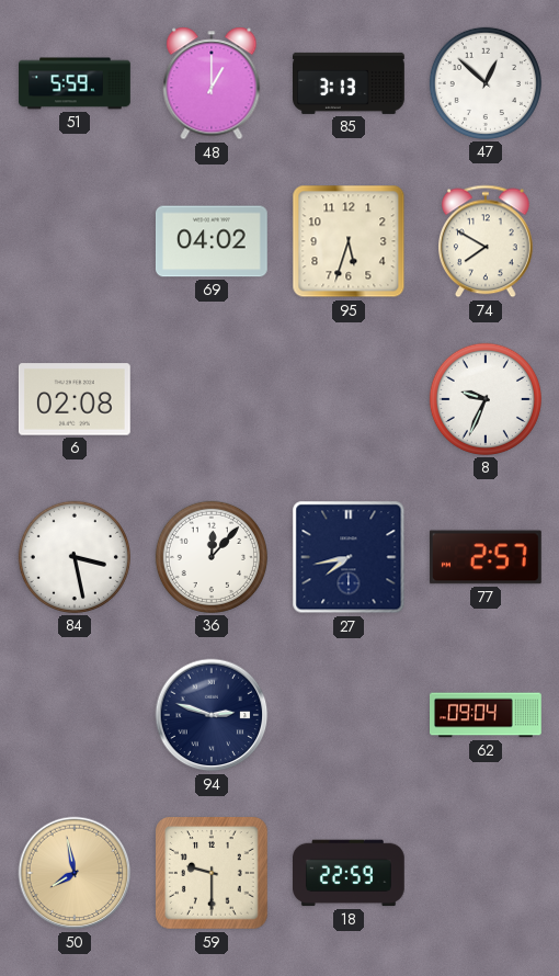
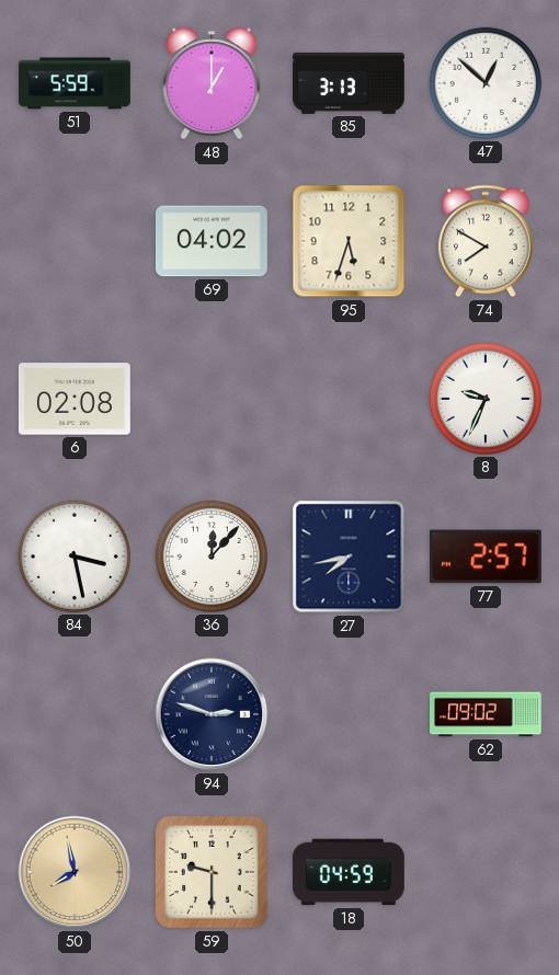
62: 09:04 -> 09:02 (487, 714)
18: 22:59 -> 04:59 (350, 872)
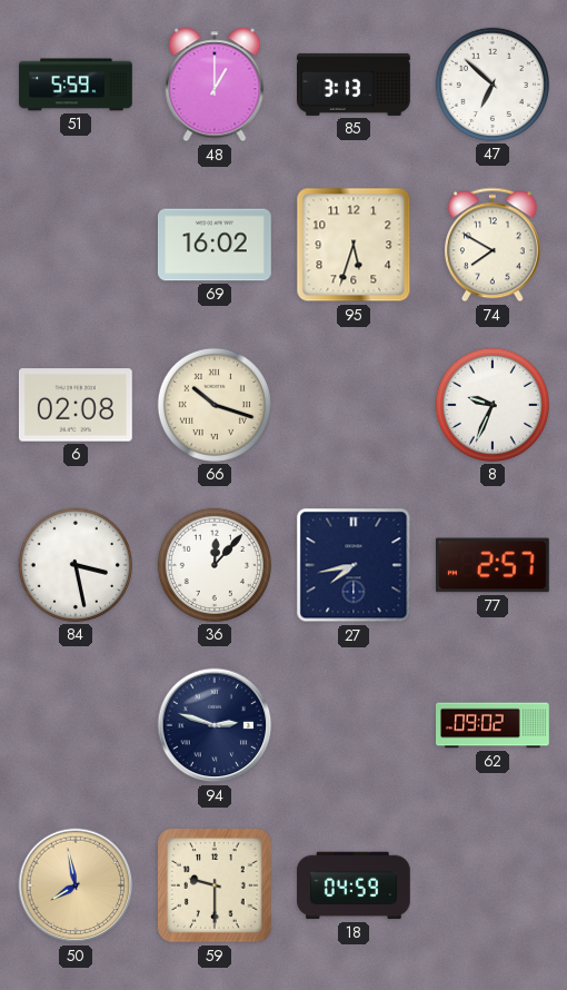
47: 12:52 -> 6:52 (493, 85)
69: 04:02 -> 16:02 (215, 245)
66: none -> 10:18 (215, 405)
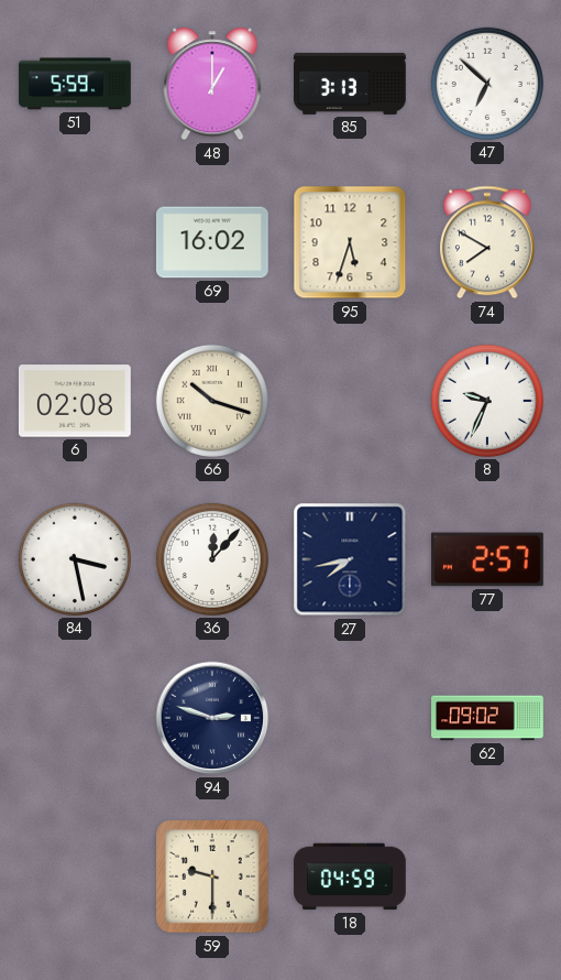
50: 7:58 -> none (76, 885)
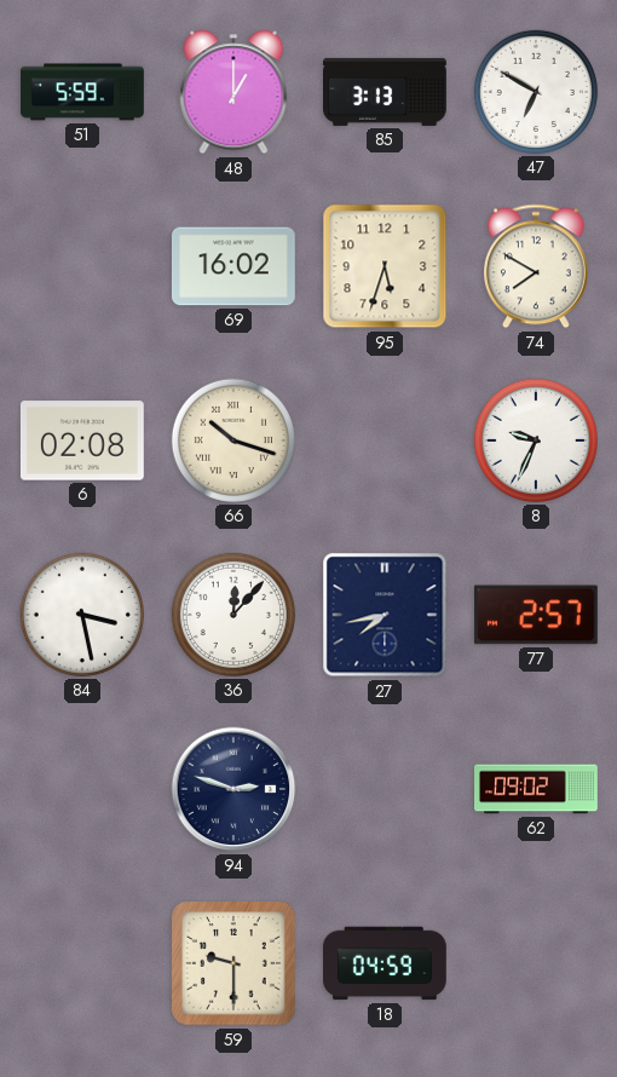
47: 6:52 -> 6:50 (536, 92)
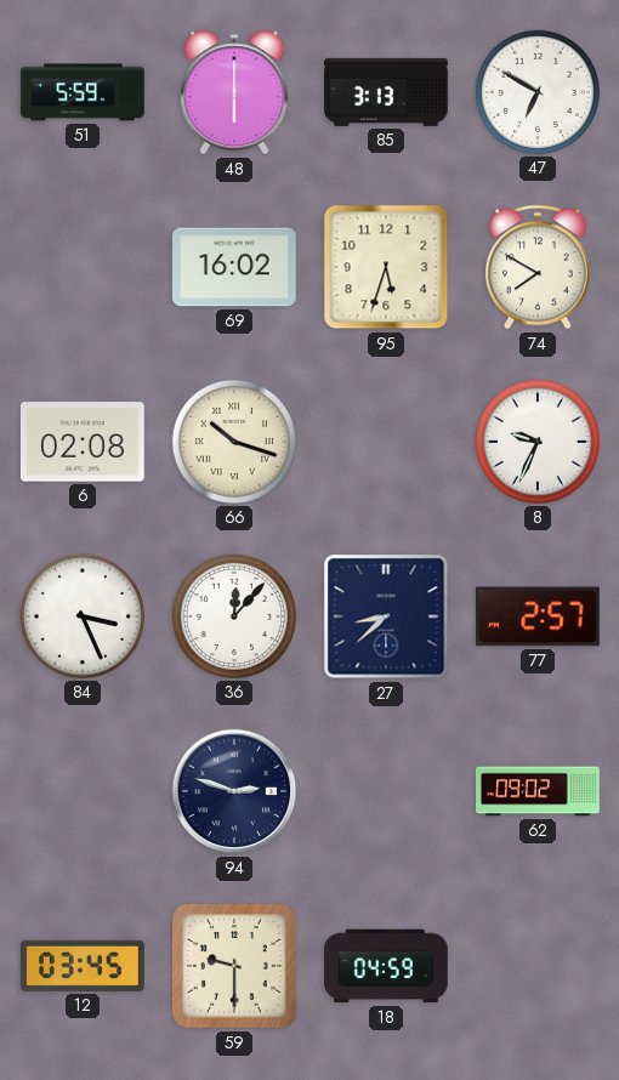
48: 1:00 -> 6:00 (234, 92)
84: 3:28 -> 3:26 (83, 616)
27: 7:43 -> 8:38 (386, 616)
12: none -> 03:45 (83, 966)
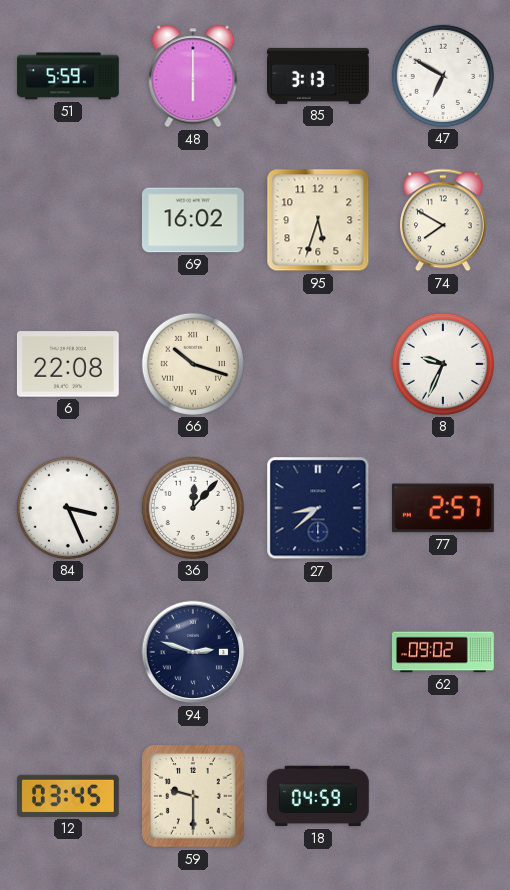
6: 02:08 -> 22:08 (68, 364)
